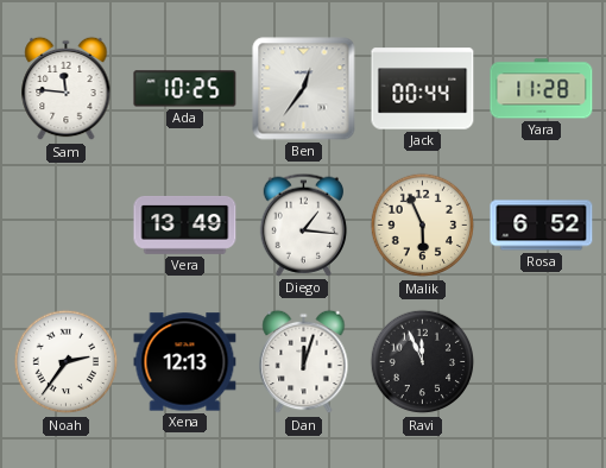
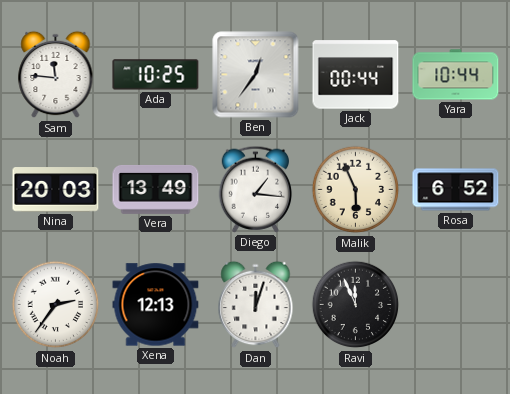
Yara: 11:28 -> 10:44 (456, 75)
Nina: none -> 20:03 (56, 190)
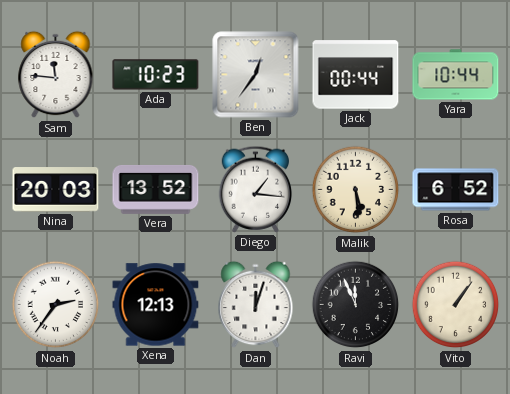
Ada: 10:25 -> 10:23 (156, 75)
Vera: 13:49 -> 13:52 (156, 189)
Malik: 5:56 -> 5:29 (356, 190)
Vito: none -> 1:06 (456, 305)
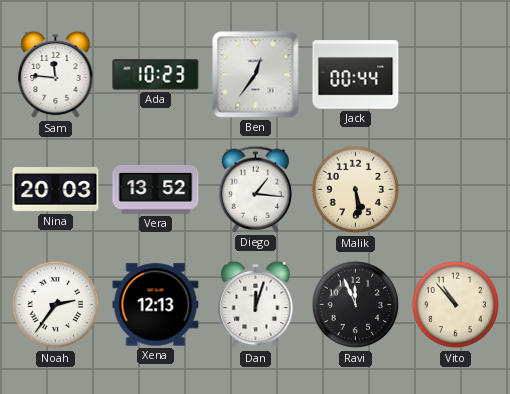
Yara: 10:44 -> none (456, 75)
Rosa: 6:52 -> none (456, 190)
Vito: 1:06 -> 10:53 (456, 305)
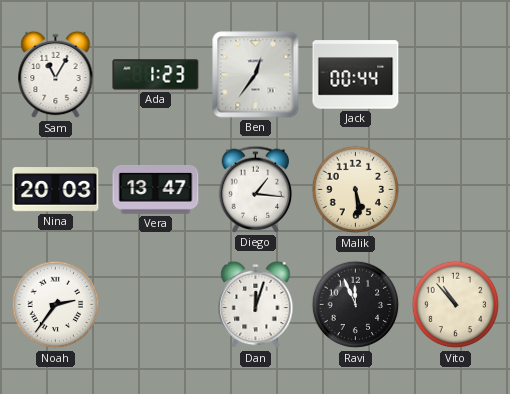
Sam: 11:46 -> 11:05 (56, 75)
Ada: 10:23 -> 1:23 (156, 75)
Vera: 13:52 -> 13:47 (156, 189)
Xena: 12:13 -> none (156, 305)
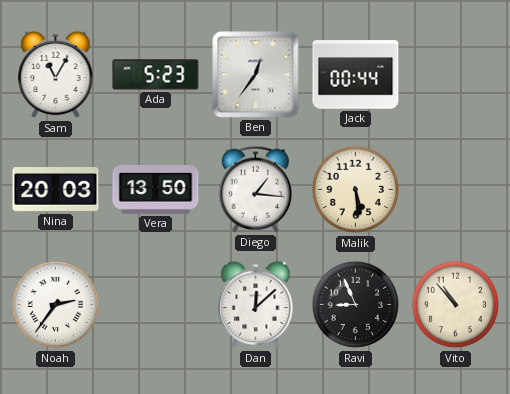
Ada: 1:23 -> 5:23 (156, 75)
Vera: 13:47 -> 13:50 (156, 189)
Dan: 12:03 -> 12:08 (256, 305)
Ravi: 11:56 -> 8:56 (356, 305)
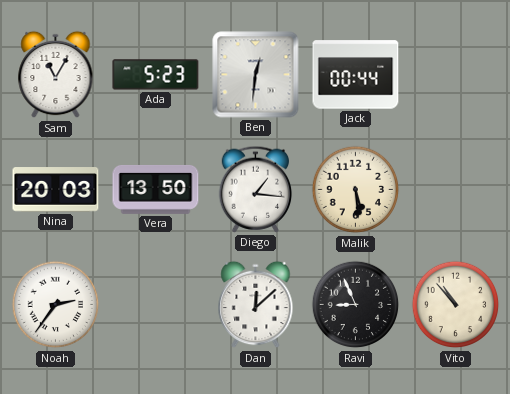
Ben: 12:36 -> 12:31 (256, 75)
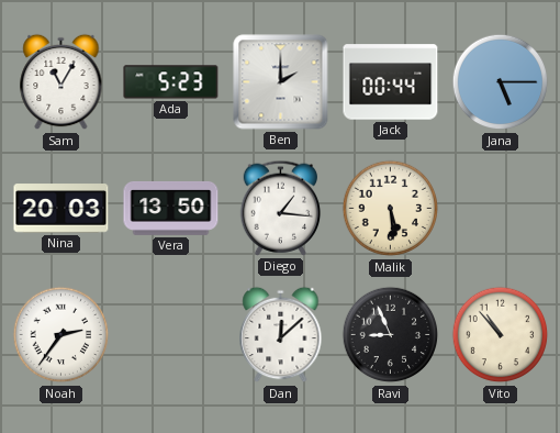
Ben: 12:31 -> 2:00 (281, 82)
Jana: none -> 5:15 (501, 82)
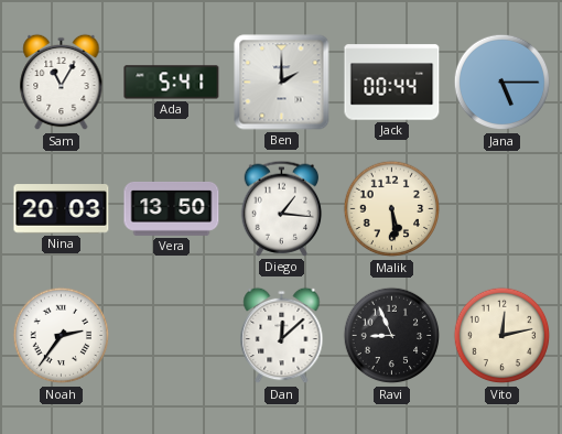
Ada: 5:23 -> 5:41 (172, 83)
Vito: 10:53 -> 12:13 (502, 336)
